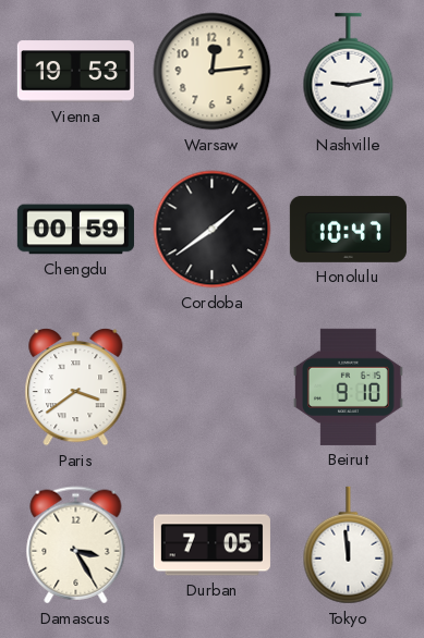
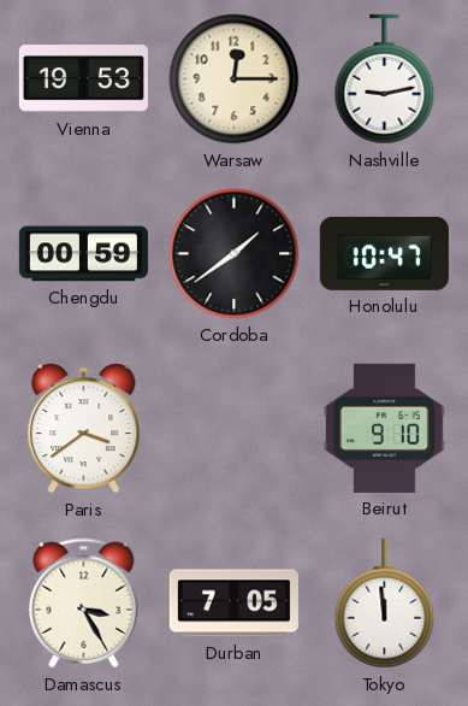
Warsaw: 12:14 -> 12:15 (235, 80)
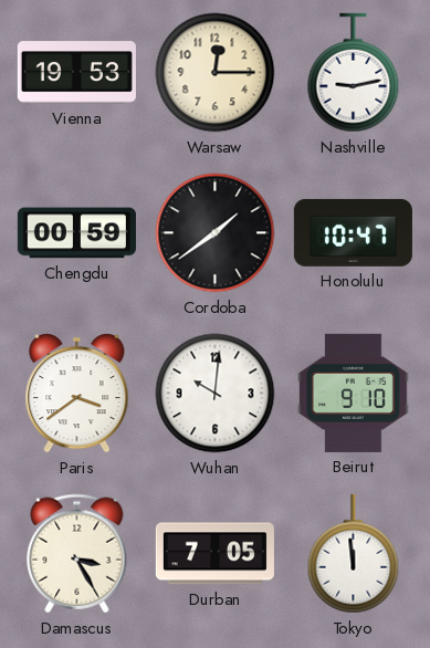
Wuhan: none -> 10:01 (216, 394)
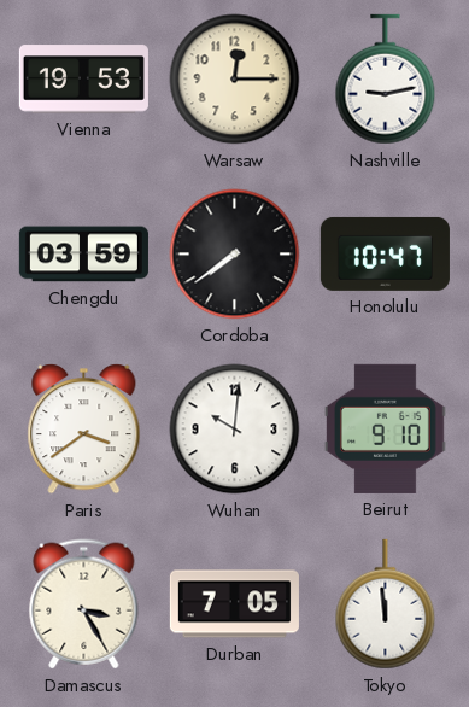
Chengdu: 00:59 -> 03:59 (83, 255)
Cordoba: 1:39 -> 7:39 (235, 255)
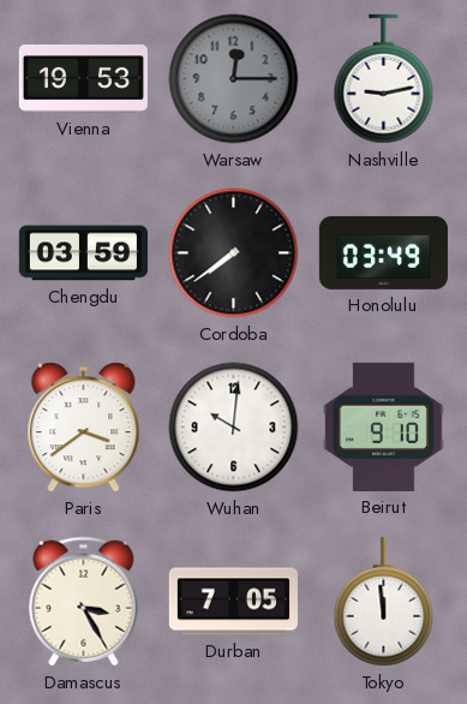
Warsaw dial: cream -> grey (234, 79)
Honolulu: 10:47 -> 03:49 (383, 252)
